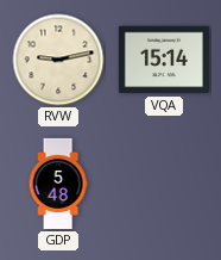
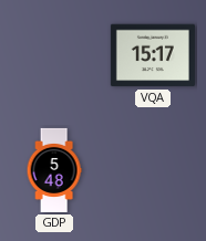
RVW: 9:13 -> none (58, 60)
VQA: 15:14 -> 15:17 (153, 55)
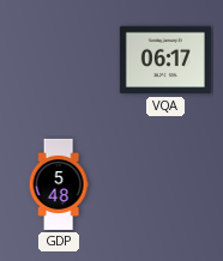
VQA: 15:17 -> 06:17 (165, 60)
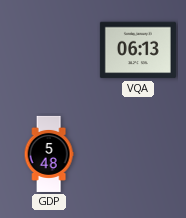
VQA: 06:17 -> 06:13 (138, 50)
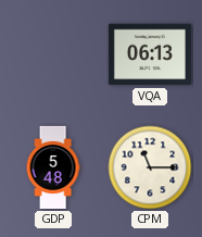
CPM: none -> 11:15 (150, 167)
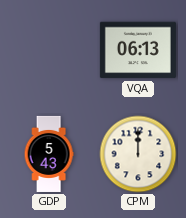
GDP: 5:48 -> 5:43 (49, 154)
CPM: 11:15 -> 12:00 (138, 154)
